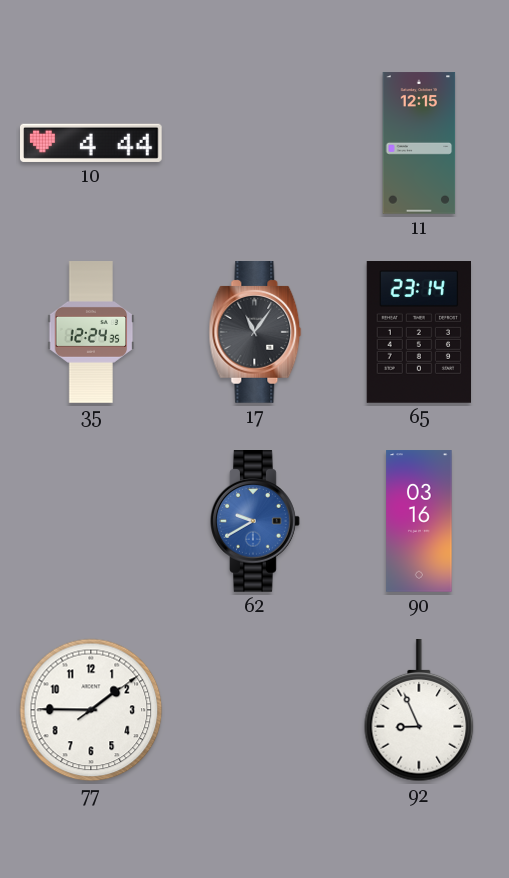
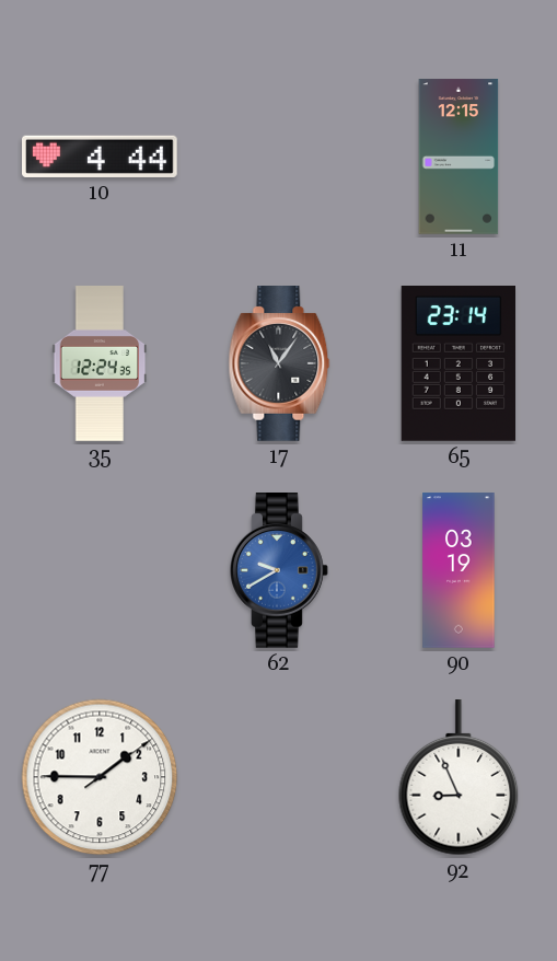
90: 03:16 -> 03:19 (459, 570)
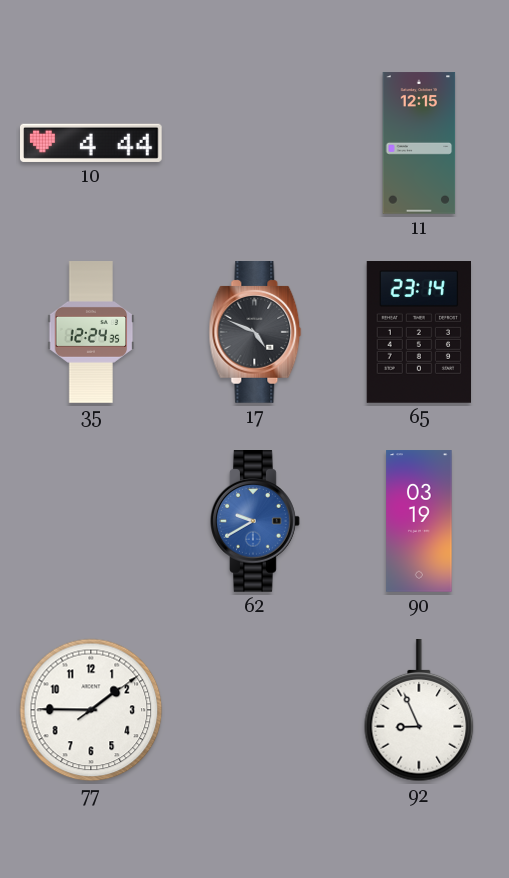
17: 11:06 -> 4:49 (255, 333)
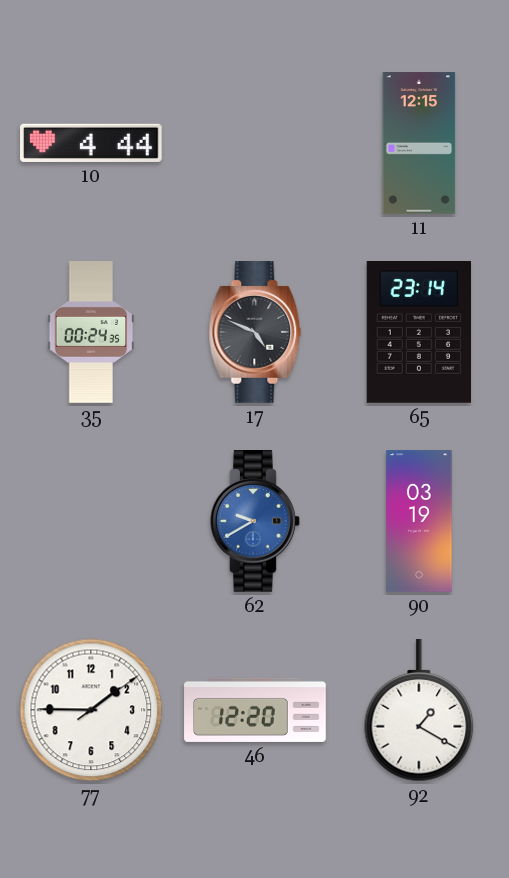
35: 12:24 -> 00:24 (91, 332)
46: none -> 12:20 (255, 710)
92: 8:56 -> 1:20 (419, 711)
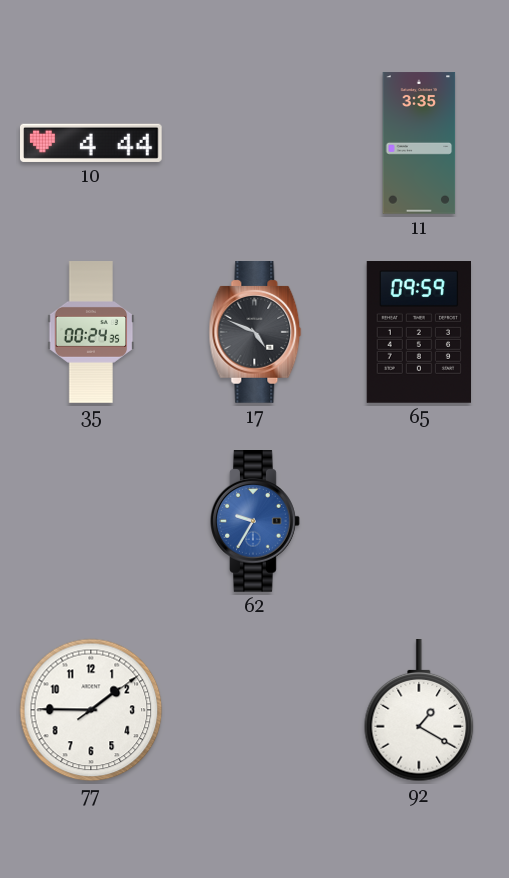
11: 12:15 -> 3:35 (419, 143)
65: 23:14 -> 09:59 (418, 333)
62: 9:40 -> 9:35 (256, 522)
90: 03:19 -> none (419, 521)
46: 12:20 -> none (255, 710)
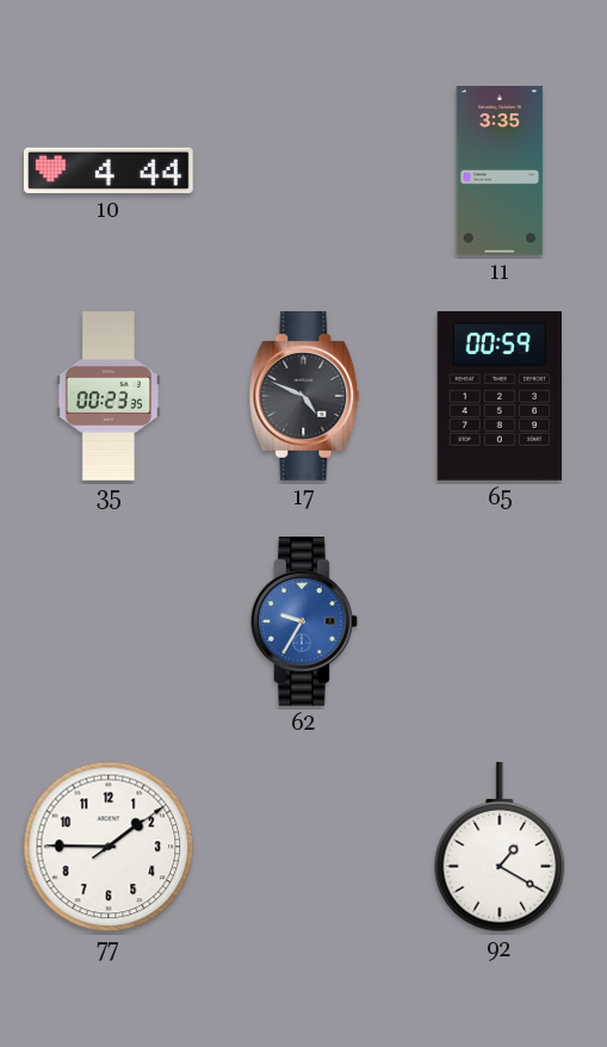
35: 00:24 -> 00:23 (109, 396)
65: 09:59 -> 00:59 (498, 397)
